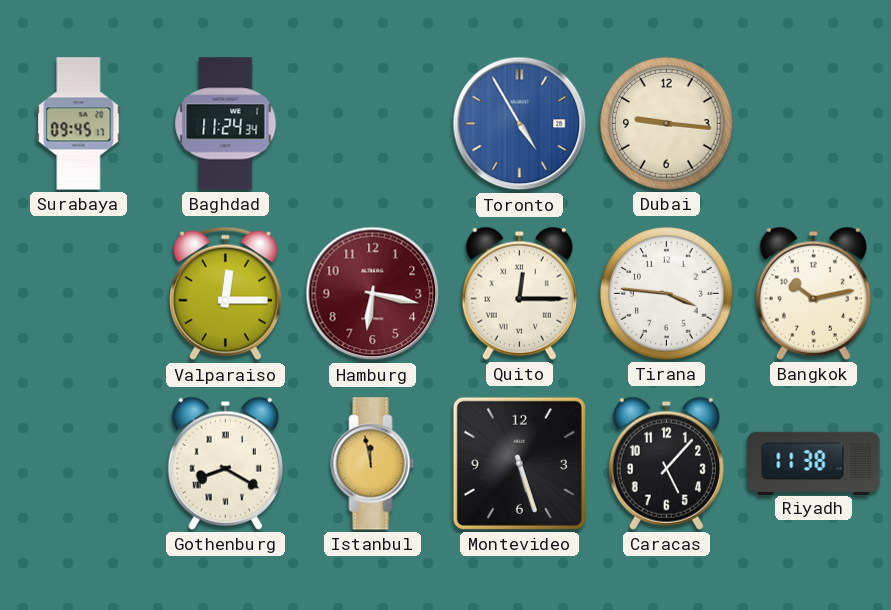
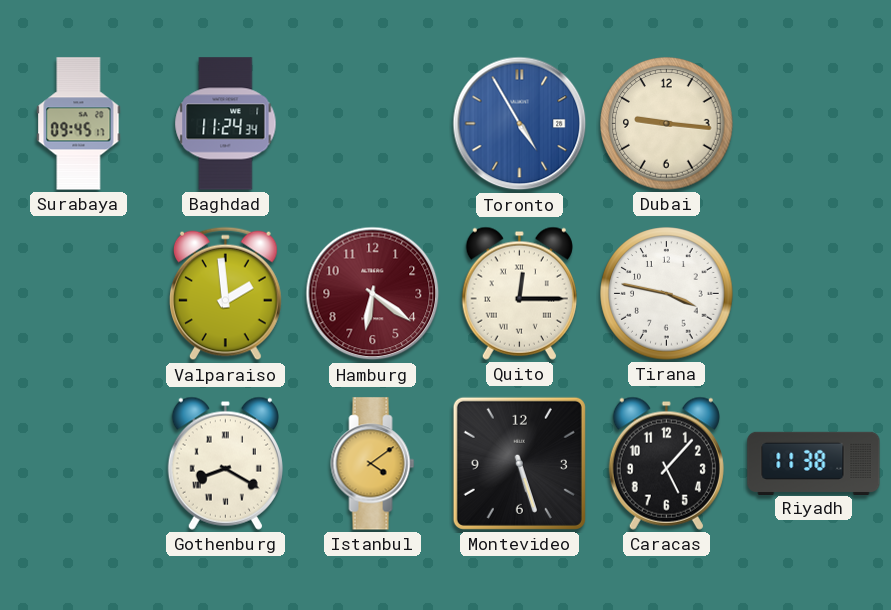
Valparaiso: 12:15 -> 1:59 (225, 294)
Hamburg: 6:17 -> 6:21 (373, 294)
Tirana: 3:46 -> 3:47 (667, 294)
Bangkok: 10:13 -> none (813, 293)
Istanbul: 11:58 -> 4:09 (373, 464)
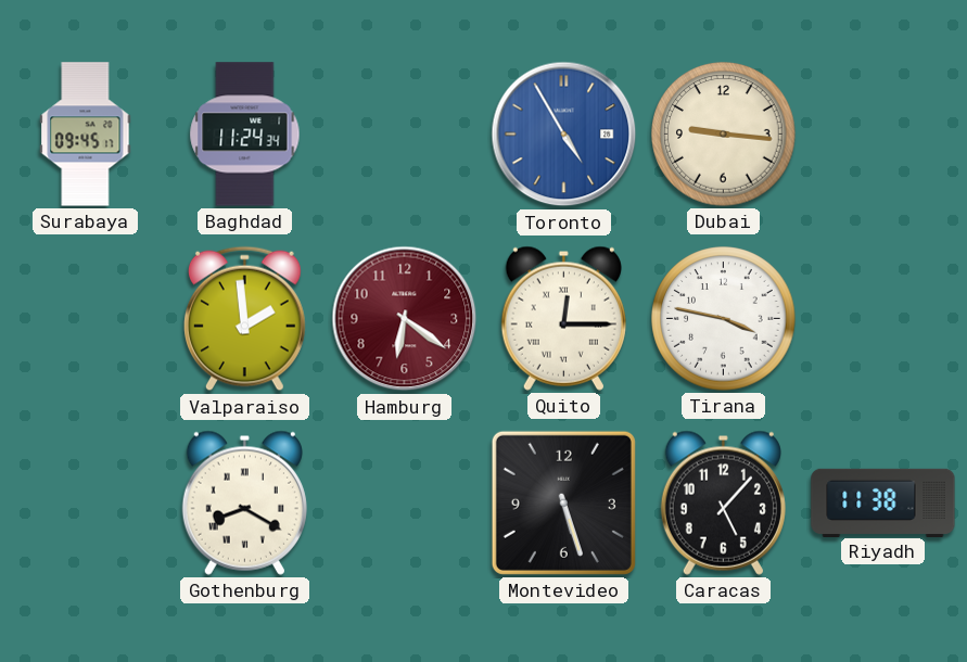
Istanbul: 4:09 -> none (373, 464)
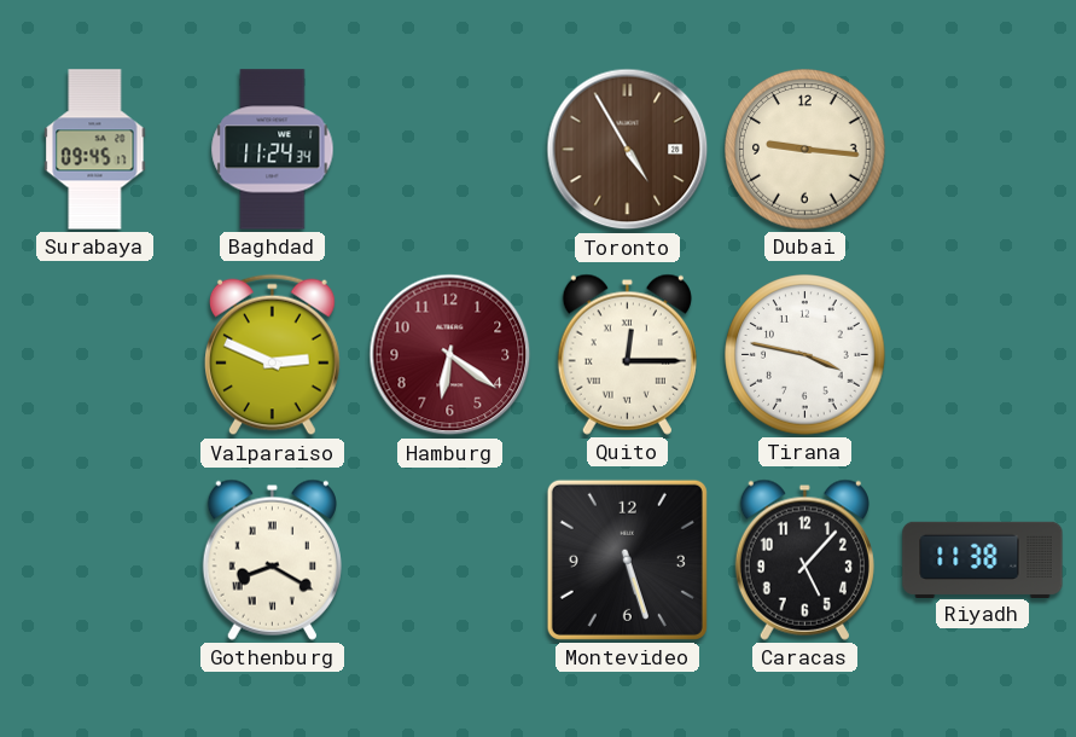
Toronto dial: blue -> brown (628, 150)
Valparaiso: 1:59 -> 2:49 (272, 355)
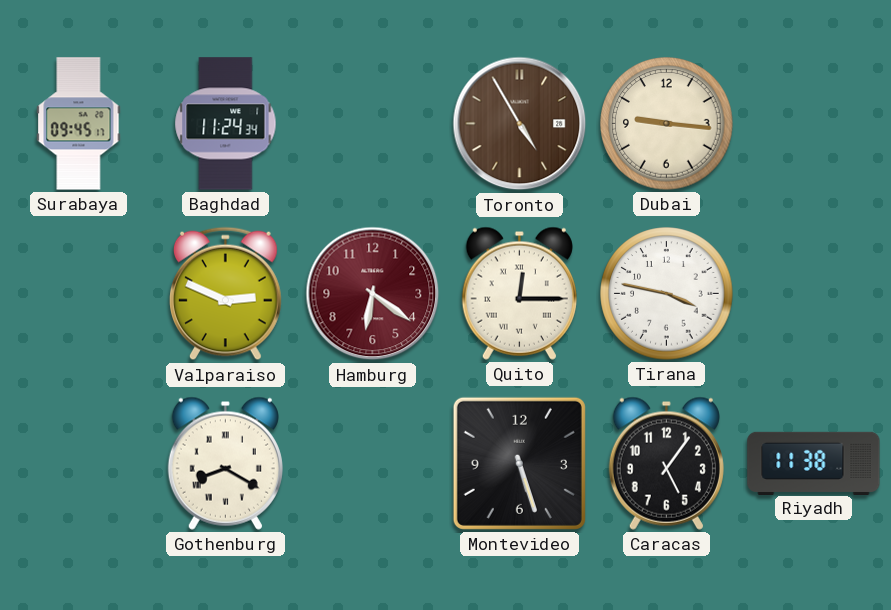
Caracas: 5:07 -> 5:06 (666, 463)
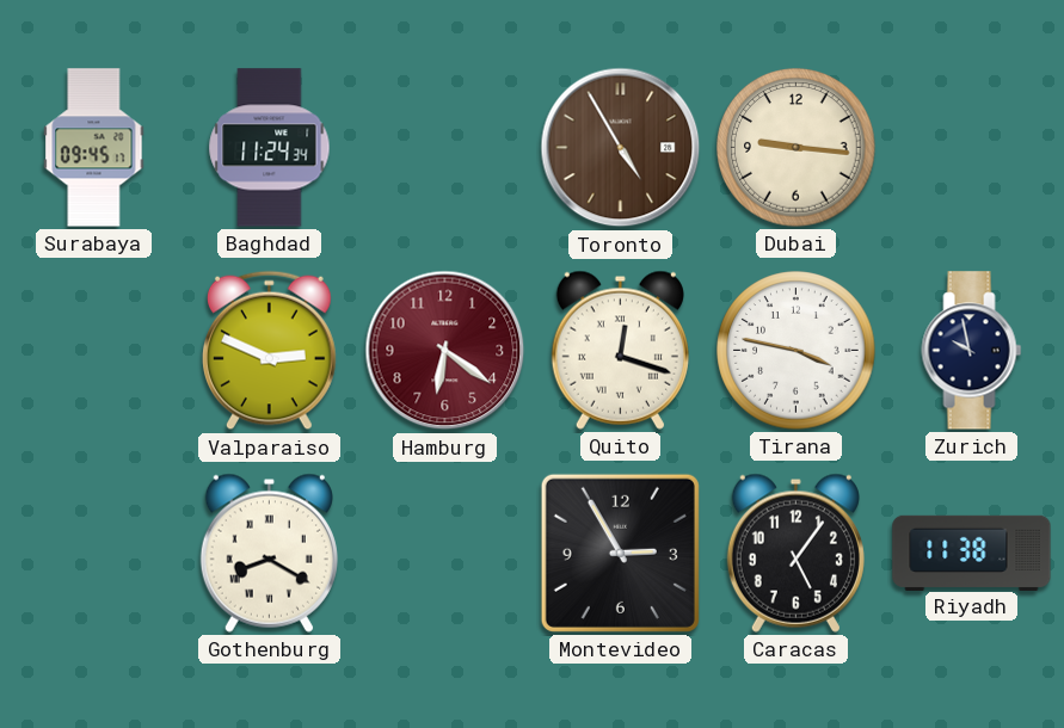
Quito: 12:15 -> 12:18 (620, 350)
Zurich: none -> 9:58 (972, 351)
Montevideo: 5:27 -> 2:55 (620, 553)
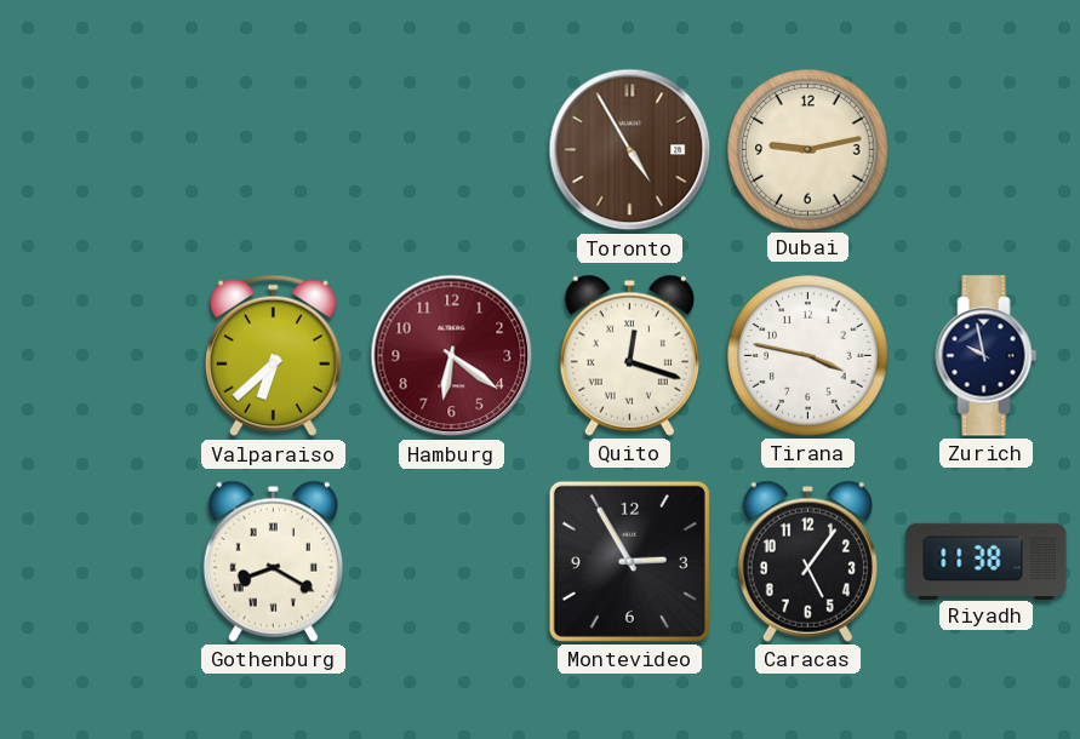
Surabaya: 09:45 -> none (94, 148)
Baghdad: 11:24 -> none (270, 148)
Dubai: 9:16 -> 9:13 (808, 150)
Valparaiso: 2:49 -> 6:38 (273, 356)
